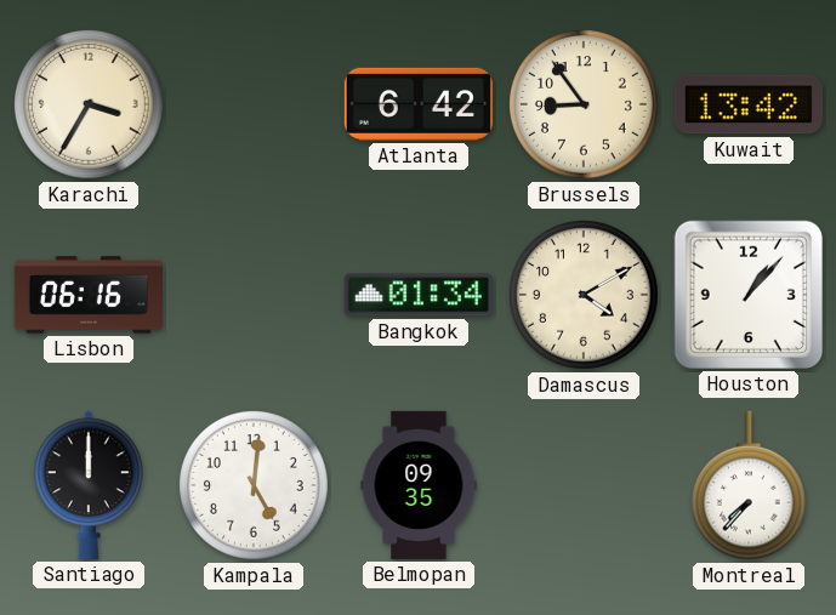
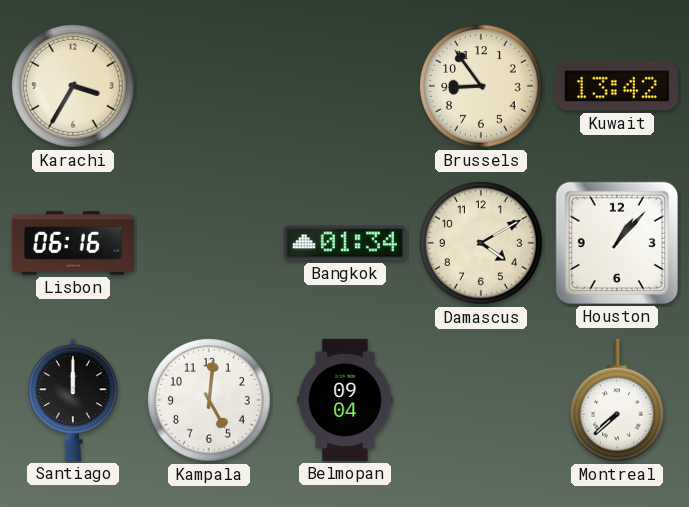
Atlanta: 6:42 -> none (419, 104)
Belmopan: 09:35 -> 09:04 (345, 400)
Montreal: 7:37 -> 7:38 (617, 400)
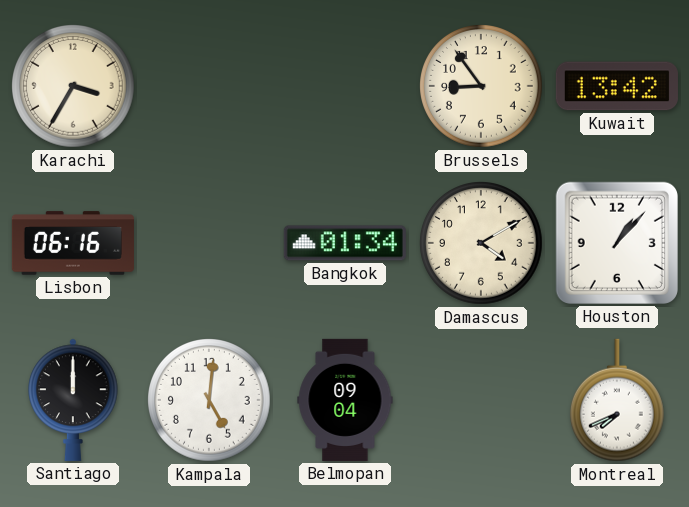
Montreal: 7:38 -> 7:41 (617, 400)
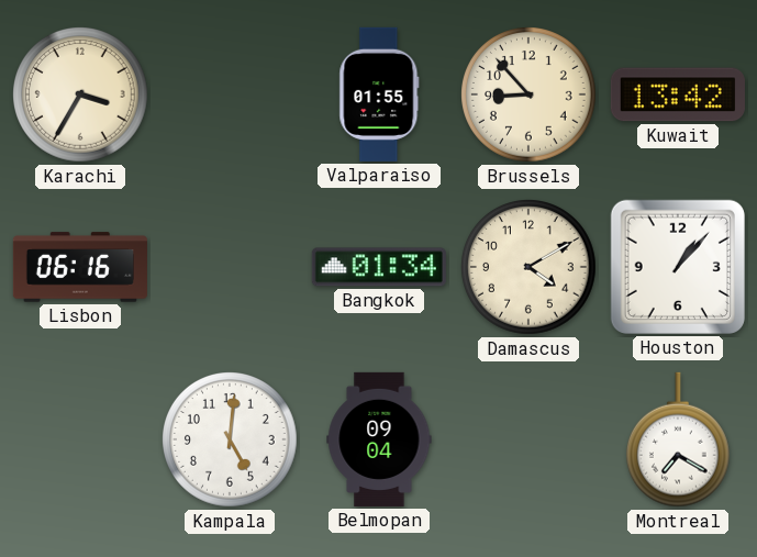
Valparaiso: none -> 01:55 (379, 94)
Brussels: 8:54 -> 8:53 (530, 96)
Santiago: 12:00 -> none (73, 400)
Montreal: 7:41 -> 7:20 (678, 439)
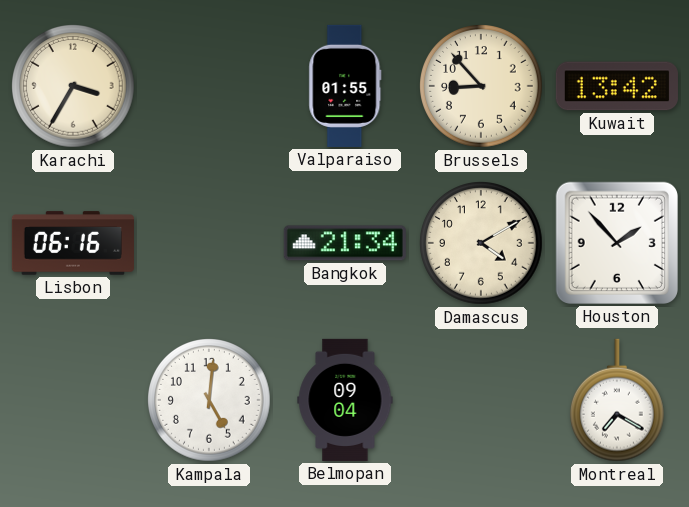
Bangkok: 01:34 -> 21:34 (345, 243)
Houston: 1:07 -> 1:53 (617, 243)
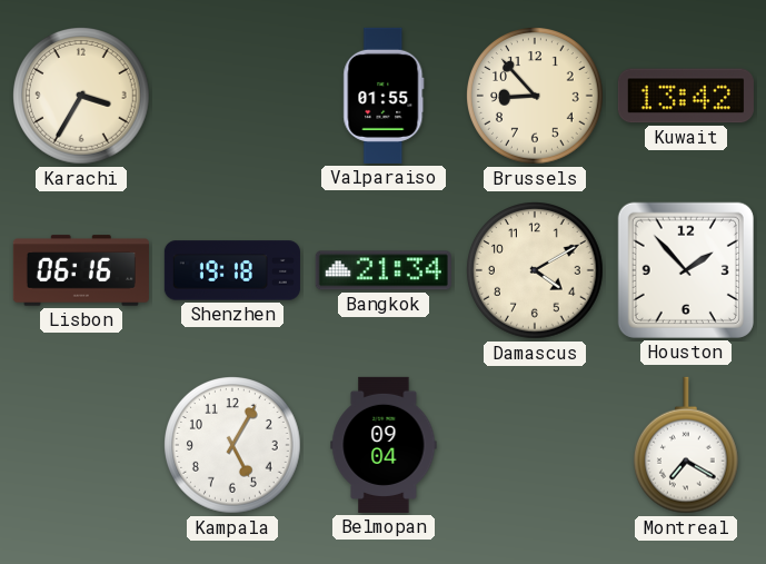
Shenzhen: none -> 19:18 (232, 270)
Kampala: 5:01 -> 5:05 (233, 446)
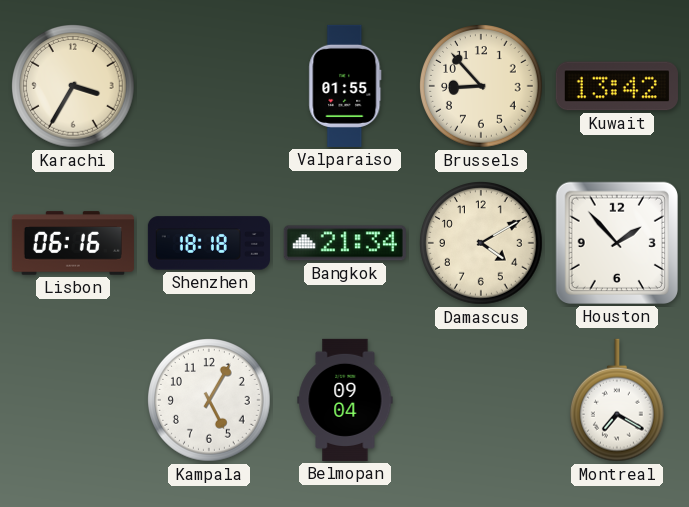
Shenzhen: 19:18 -> 18:18 (209, 243)
